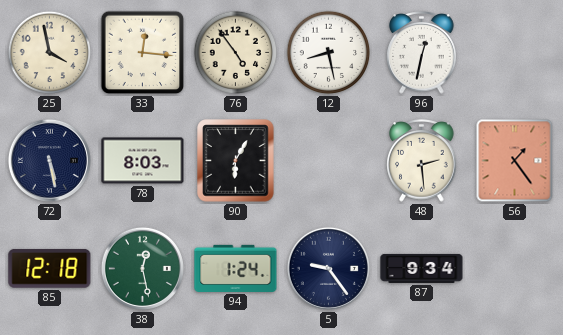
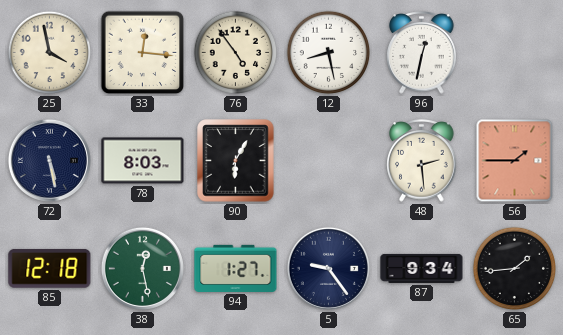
56: 1:24 -> 1:45 (515, 161)
94: 1:24 -> 1:27 (236, 268)
65: none -> 1:44 (515, 269)
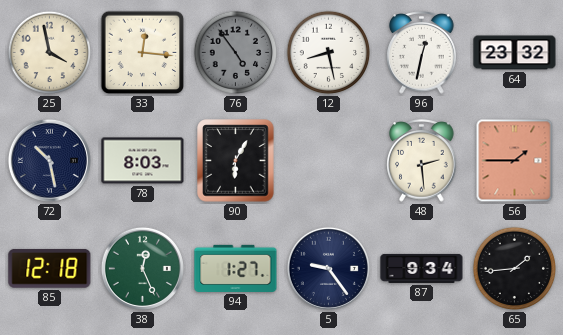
76 dial: cream -> grey (236, 53)
64: none -> 23:32 (515, 53)
72: 5:28 -> 10:28 (49, 160)
38: 12:28 -> 12:26 (142, 268)
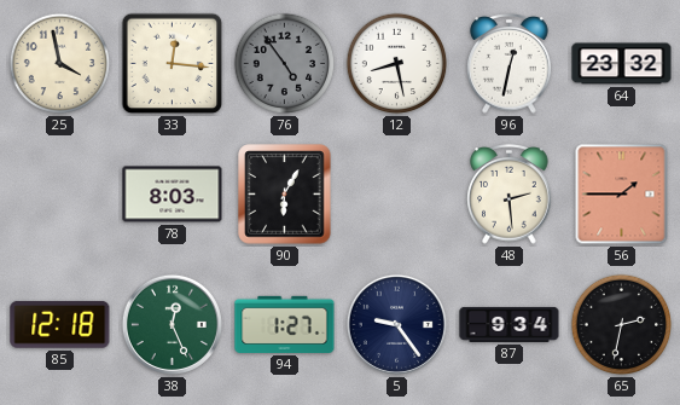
72: 10:28 -> none (49, 160)
65: 1:44 -> 2:32 (622, 325)
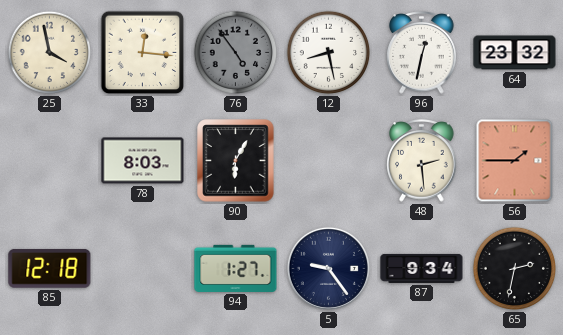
38: 12:26 -> none (172, 324)
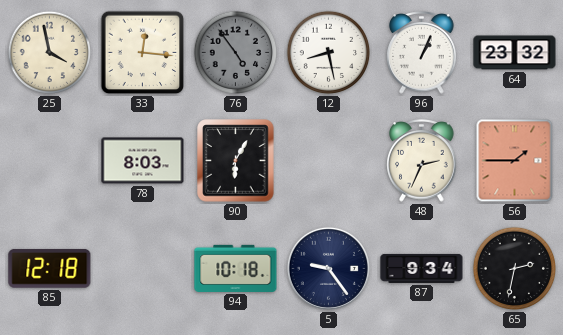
96: 12:32 -> 1:04 (422, 53)
48: 2:29 -> 2:34 (422, 161)
94: 1:27 -> 10:18 (236, 268)
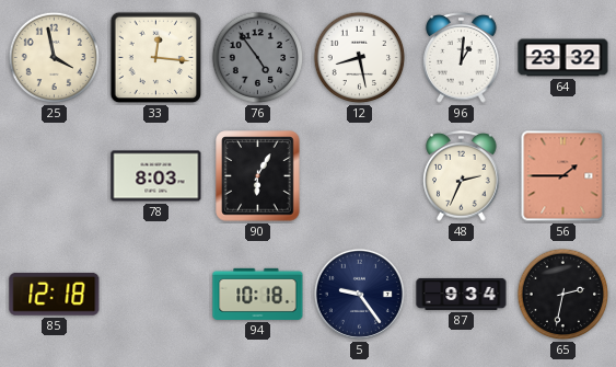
96: 1:04 -> 1:01 (462, 58)
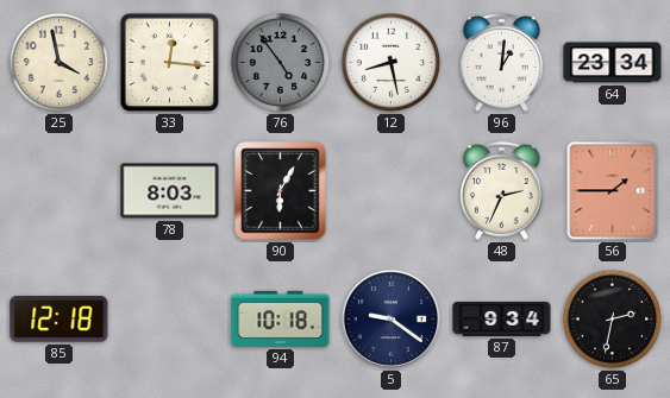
64: 23:32 -> 23:34 (613, 63)
5: 9:24 -> 9:21 (390, 318)
